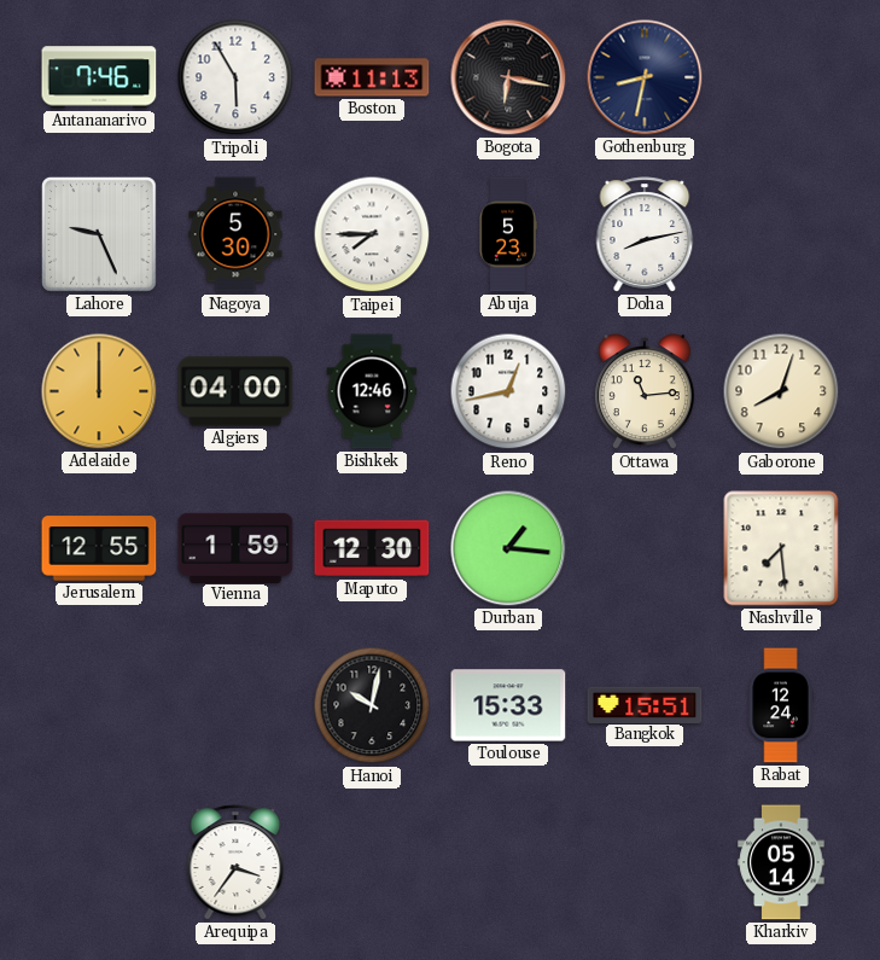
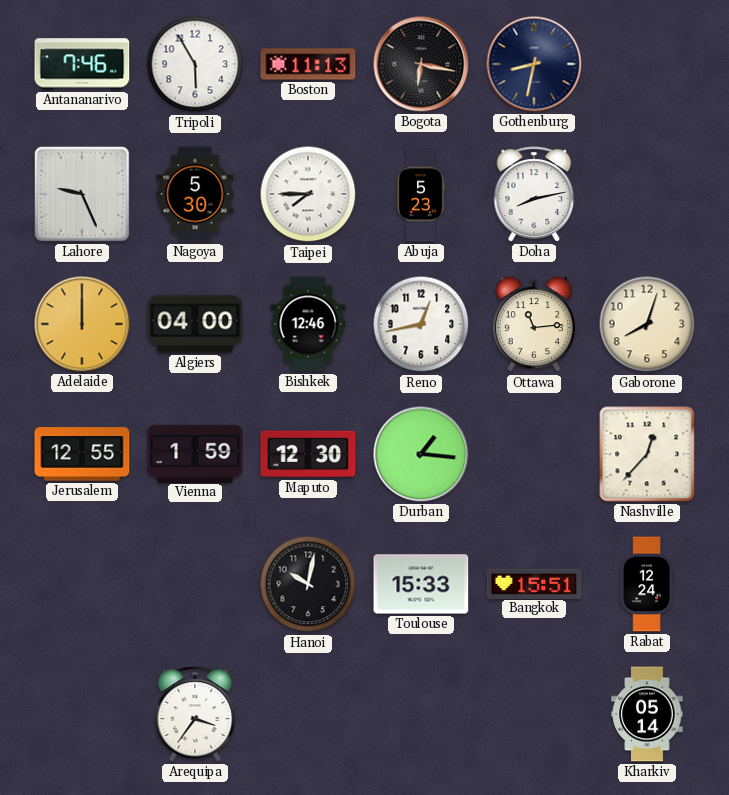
Nashville: 7:29 -> 12:37 (647, 454)
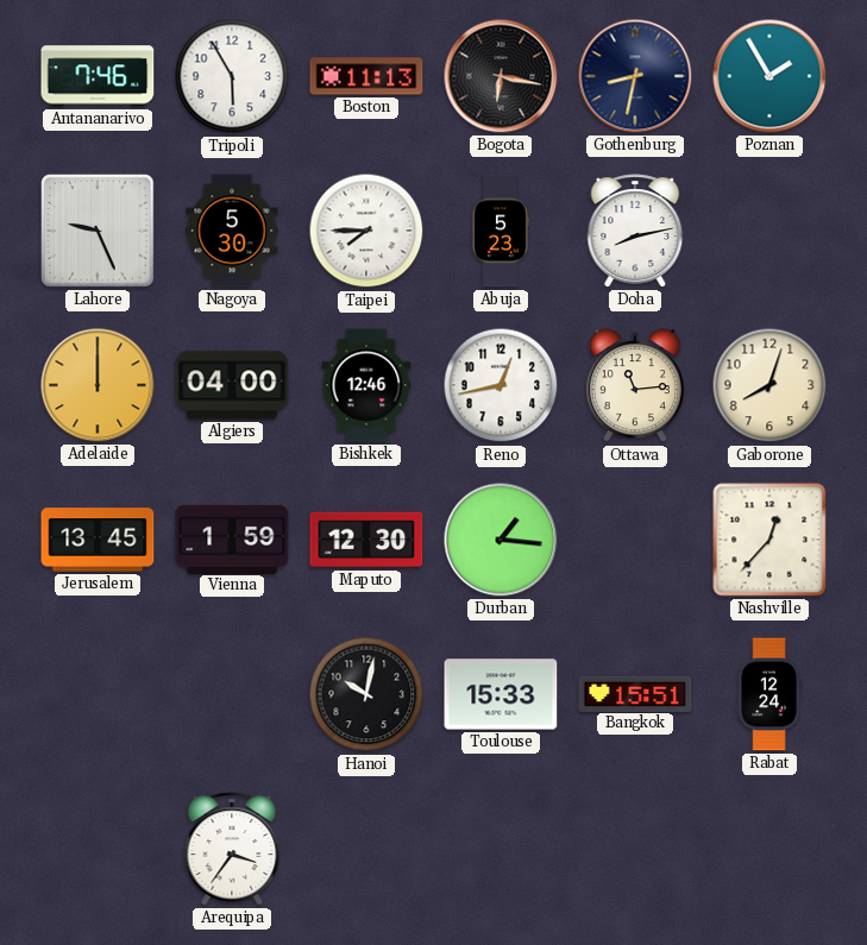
Poznan: none -> 1:55 (769, 76)
Jerusalem: 12:55 -> 13:45 (98, 540)
Kharkiv: 05:14 -> none (647, 714)
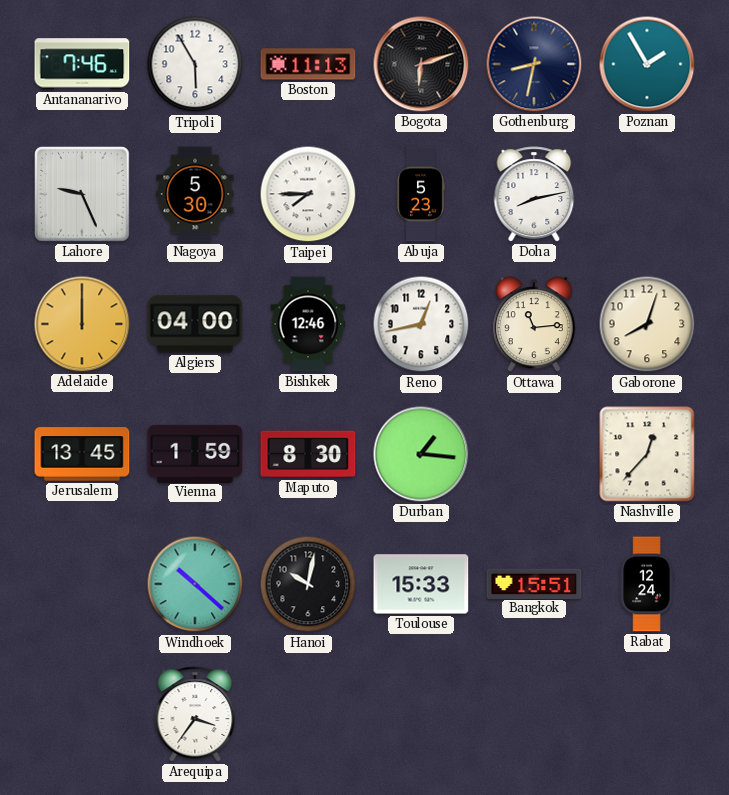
Bogota: 6:17 -> 6:12 (421, 64)
Maputo: 12:30 -> 8:30 (308, 454)
Windhoek: none -> 10:22 (195, 584)
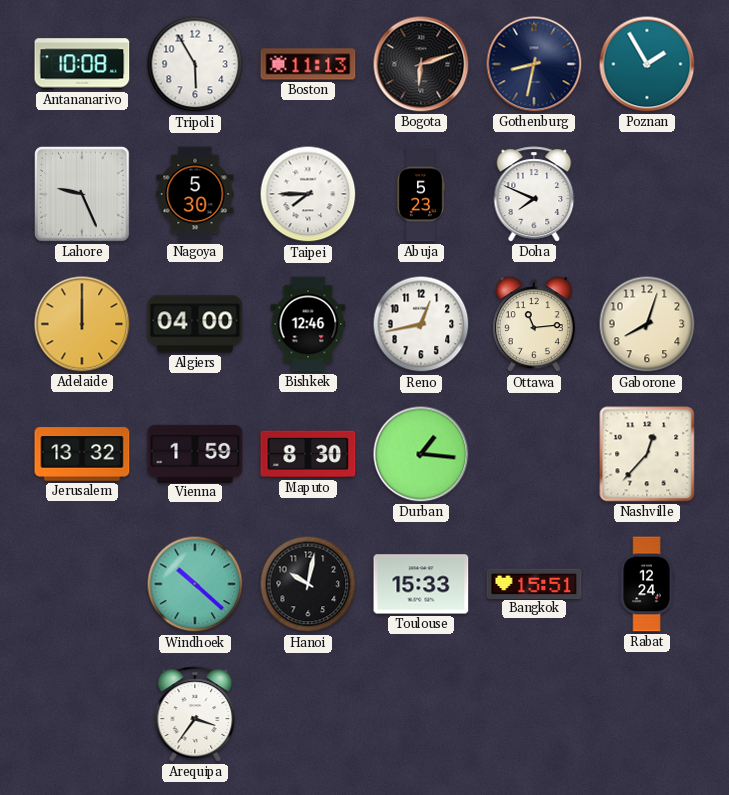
Antananarivo: 7:46 -> 10:08 (82, 64)
Doha: 8:13 -> 7:49 (534, 194)
Jerusalem: 13:45 -> 13:32 (82, 454)
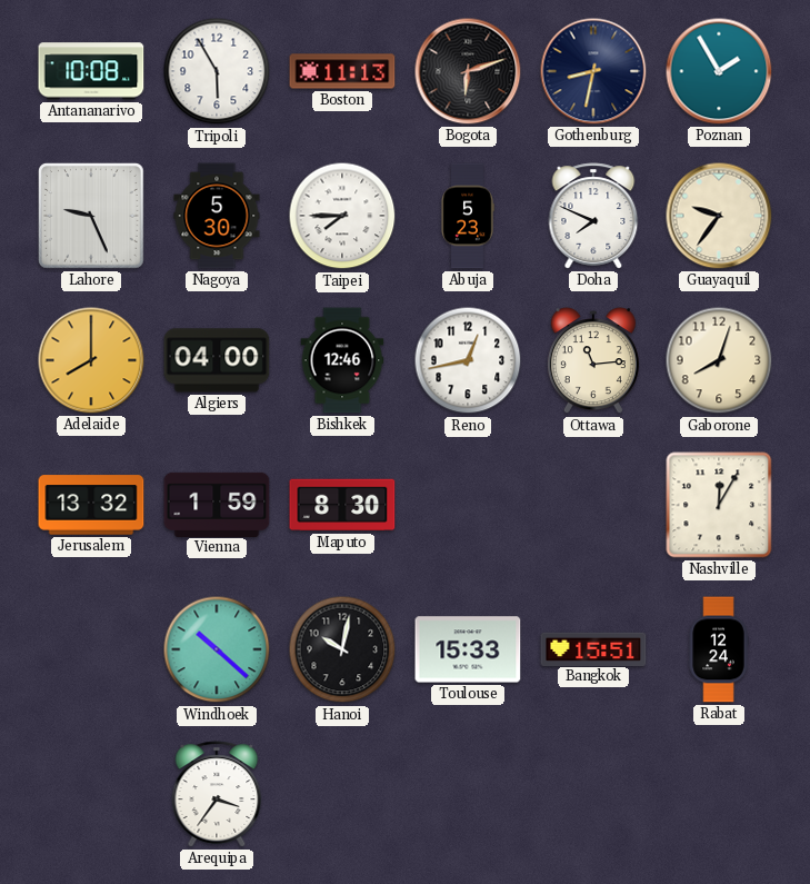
Guayaquil: none -> 9:36 (719, 216)
Adelaide: 12:00 -> 8:00 (91, 360)
Durban: 1:16 -> none (421, 454)
Nashville: 12:37 -> 12:05 (719, 505)
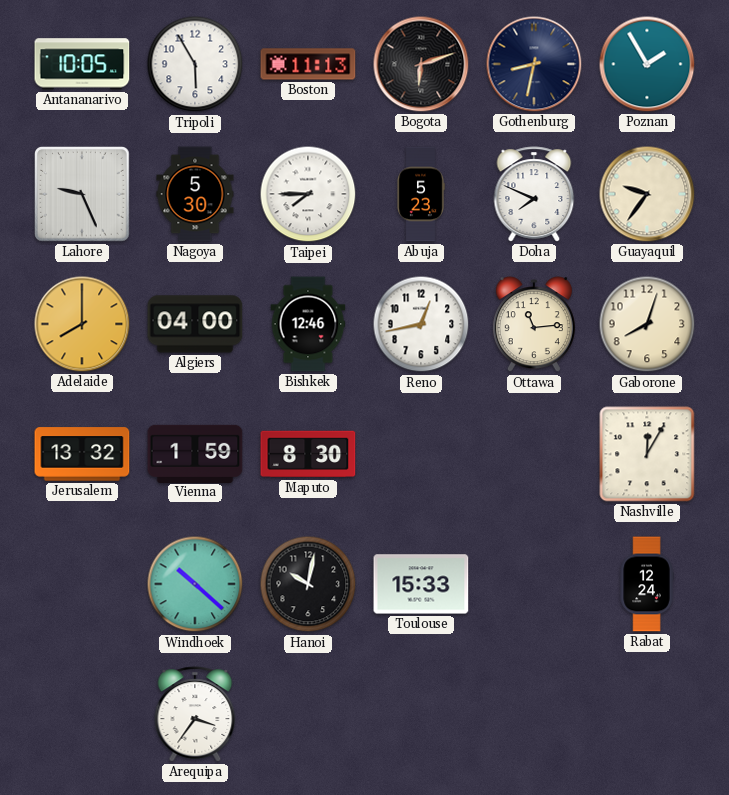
Antananarivo: 10:08 -> 10:05 (82, 64)
Bangkok: 15:51 -> none (593, 648)
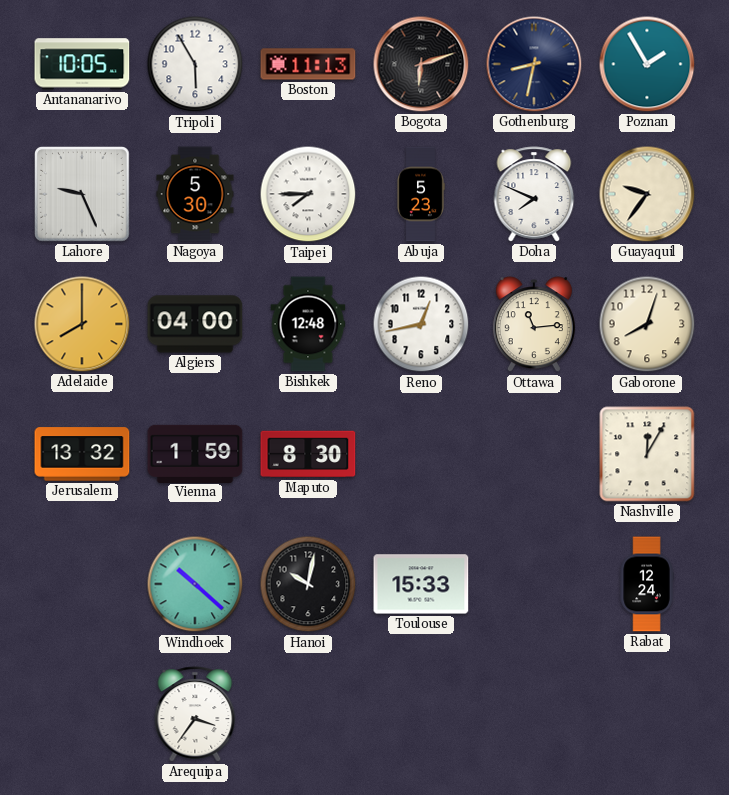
Bishkek: 12:46 -> 12:48 (308, 324)
